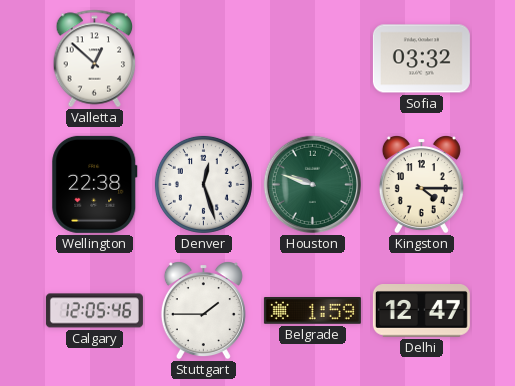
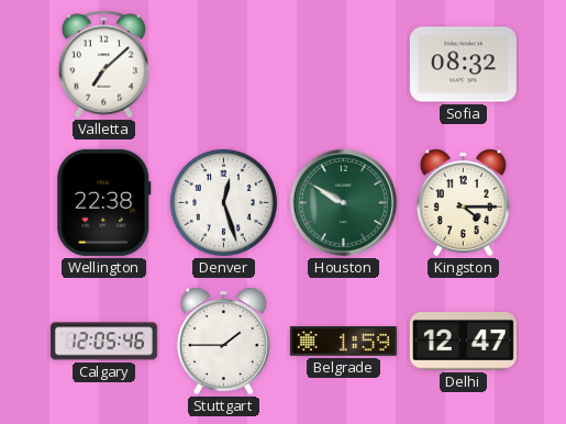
Valletta: 12:52 -> 7:08 (104, 65)
Sofia: 03:32 -> 08:32 (463, 65)
Houston: 9:48 -> 9:50 (343, 202)
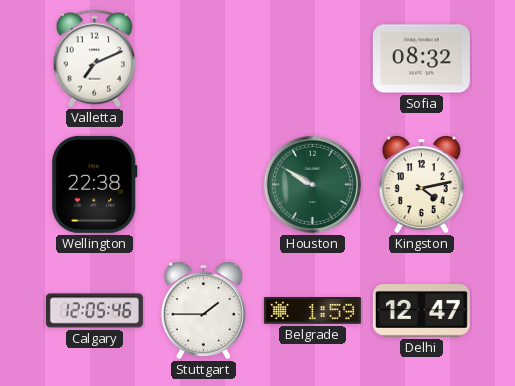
Valletta: 7:08 -> 7:11 (95, 59)
Denver: 12:27 -> none (223, 202)
Kingston: 4:15 -> 4:13 (421, 185)
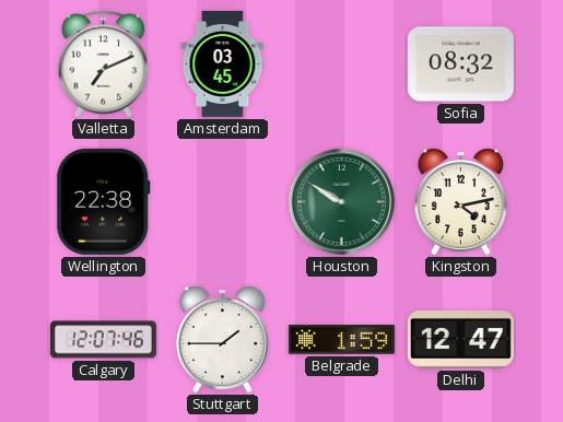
Amsterdam: none -> 03:45 (223, 63)
Calgary: 12:05 -> 12:07 (103, 340)
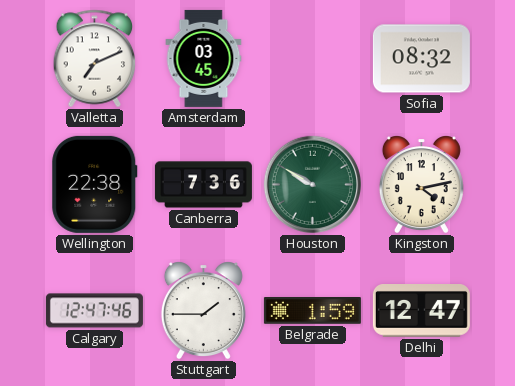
Canberra: none -> 7:36 (203, 185)
Calgary: 12:07 -> 12:47 (94, 311)
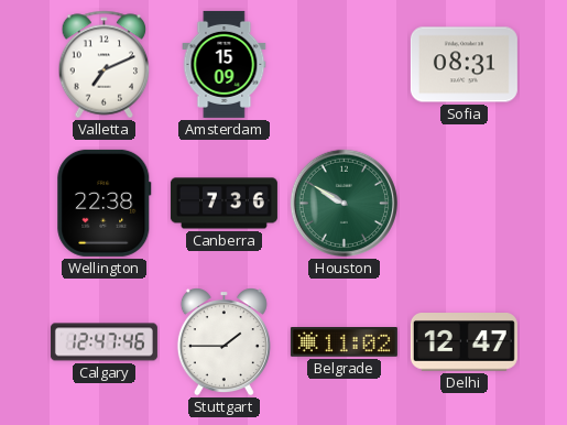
Amsterdam: 03:45 -> 15:09 (225, 64)
Sofia: 08:32 -> 08:31 (464, 65)
Kingston: 4:13 -> none (421, 185)
Belgrade: 1:59 -> 11:02 (344, 342)
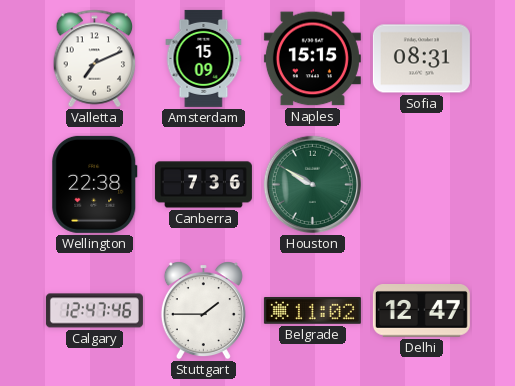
Naples: none -> 15:15 (312, 59)
